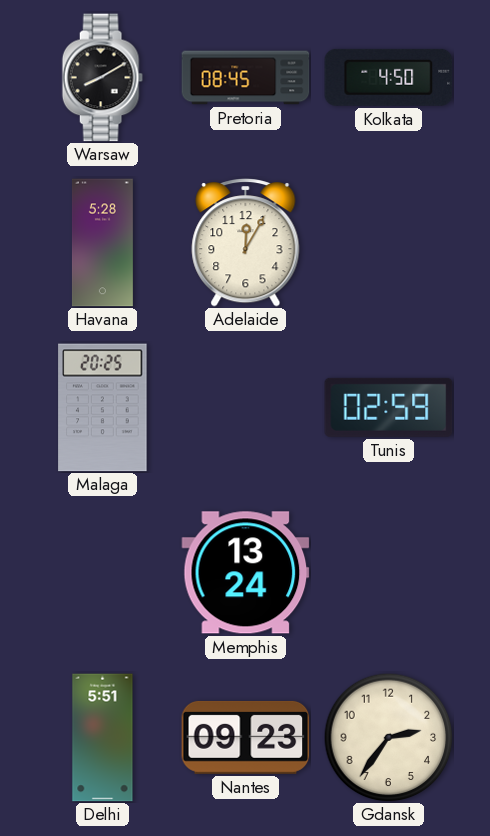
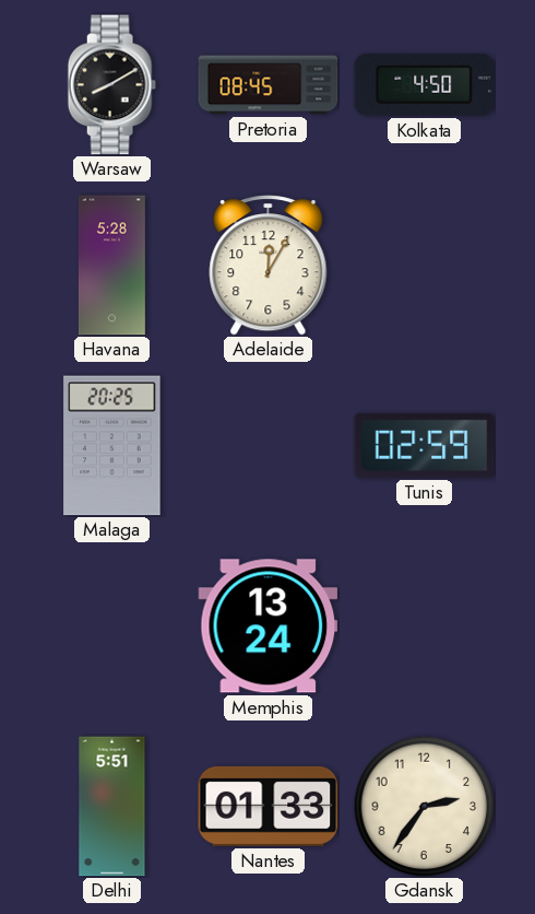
Nantes: 09:23 -> 01:33 (269, 806)
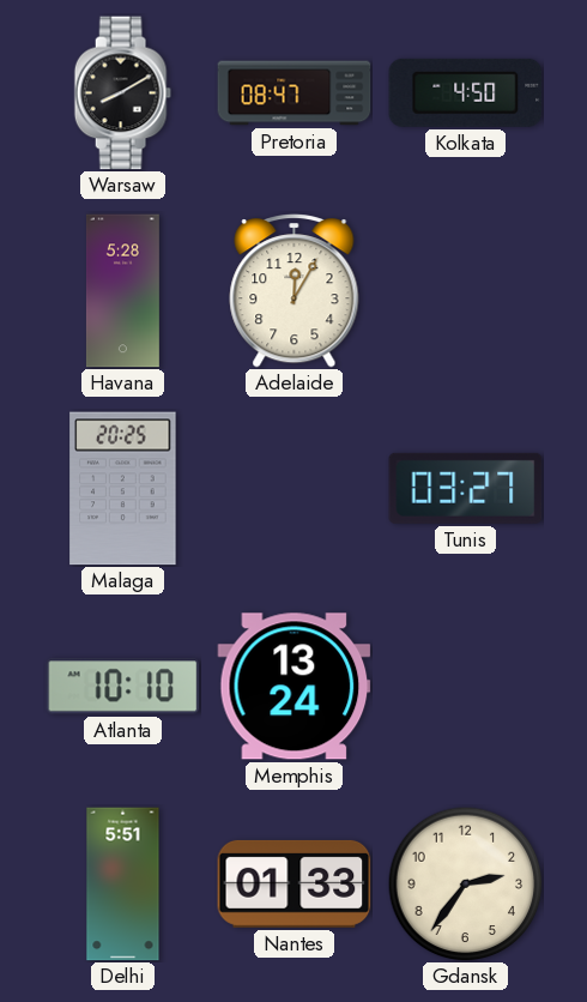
Pretoria: 08:45 -> 08:47 (295, 93)
Tunis: 02:59 -> 03:27 (466, 488)
Atlanta: none -> 10:10 (123, 687)
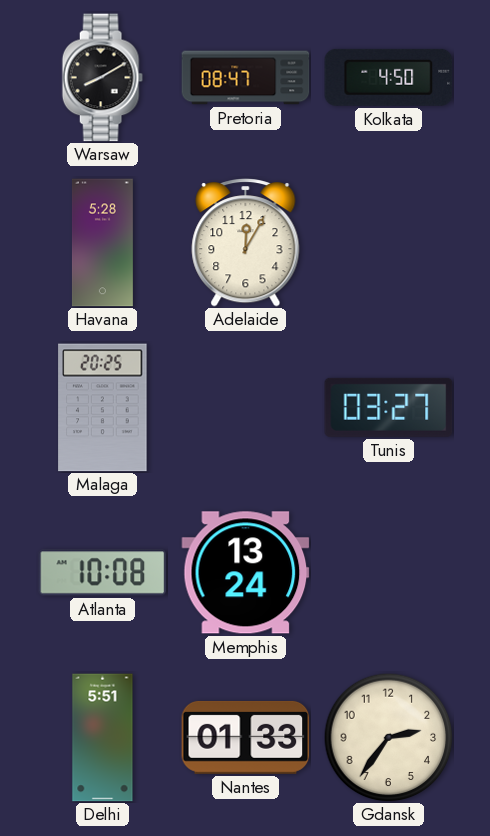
Atlanta: 10:10 -> 10:08 (103, 573)
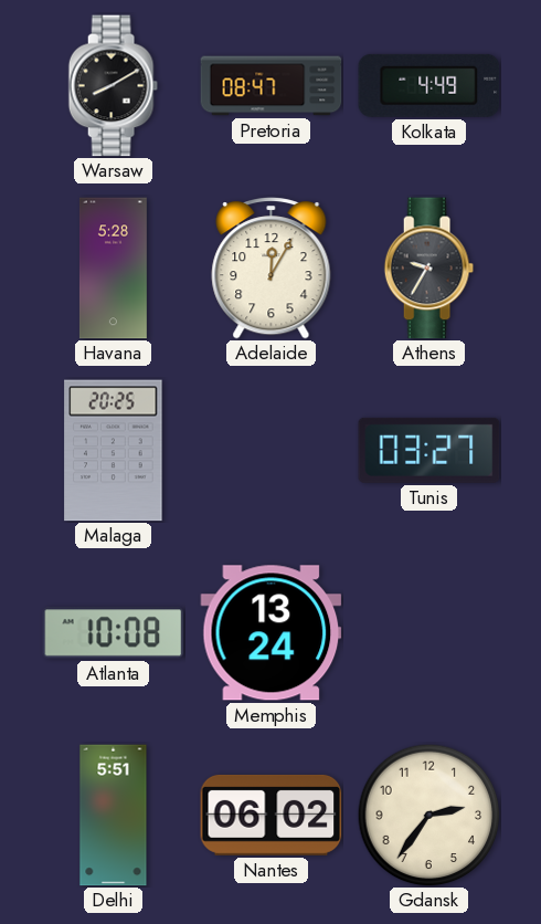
Kolkata: 4:50 -> 4:49 (429, 85)
Athens: none -> 9:35 (428, 269)
Nantes: 01:33 -> 06:02 (272, 815)
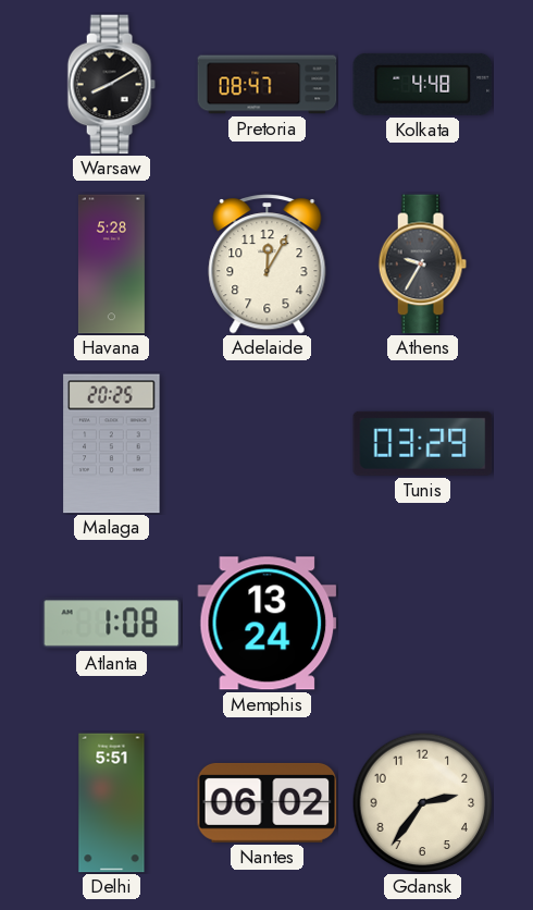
Kolkata: 4:49 -> 4:48 (423, 84)
Tunis: 03:27 -> 03:29 (423, 443)
Atlanta: 10:08 -> 1:08 (112, 624)
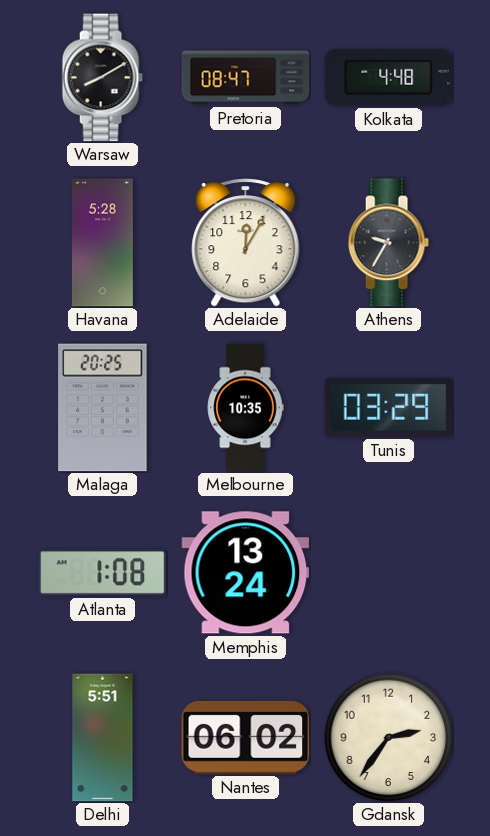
Melbourne: none -> 10:35 (245, 408)
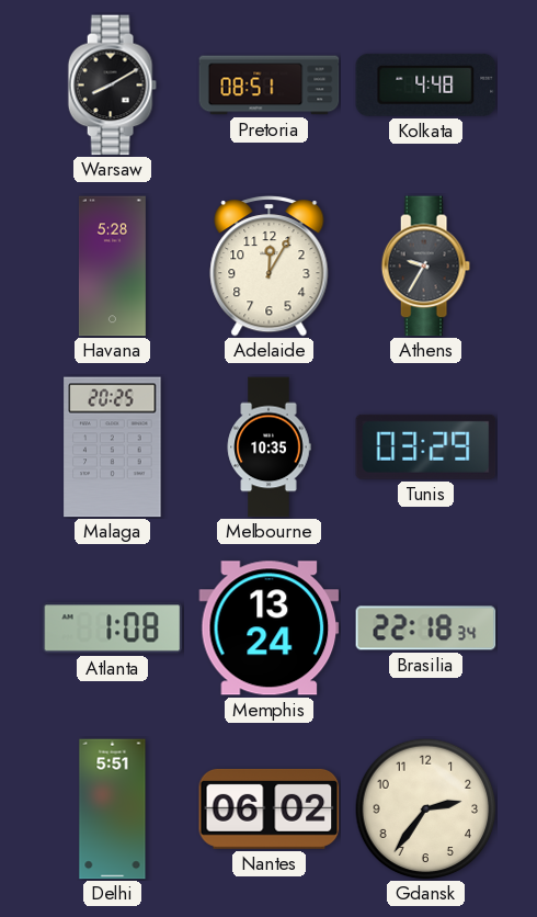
Pretoria: 08:47 -> 08:51 (270, 86)
Brasilia: none -> 22:18 (426, 629)
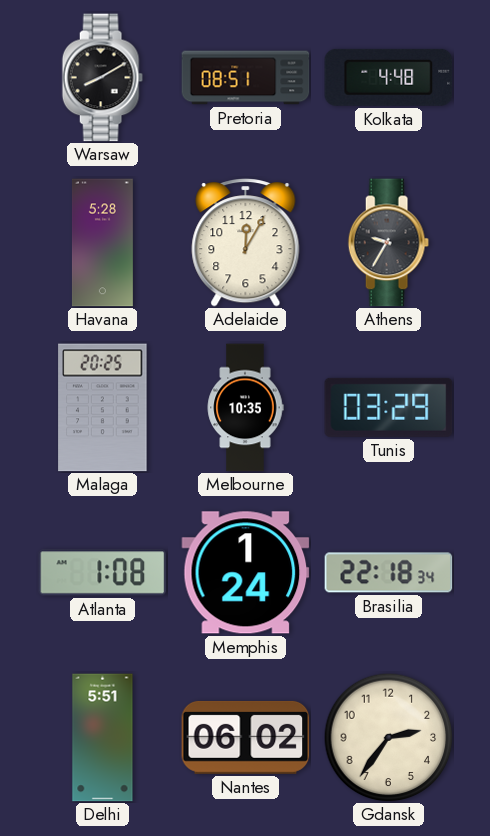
Memphis: 13:24 -> 1:24 (246, 573)
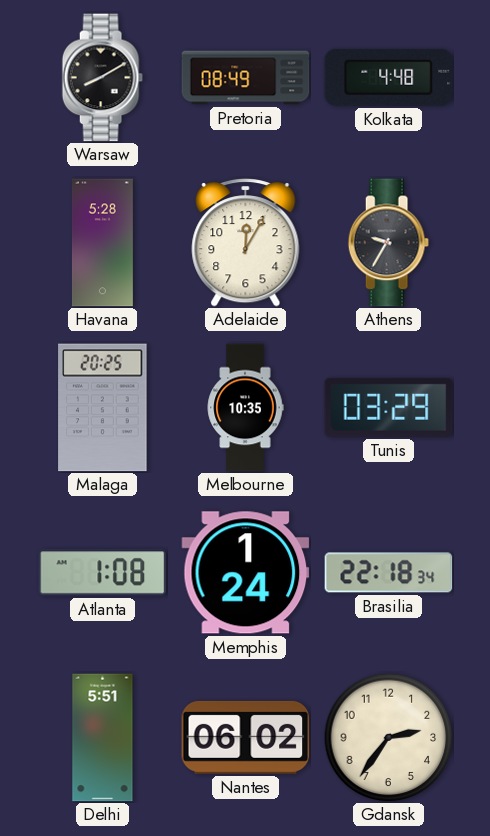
Pretoria: 08:51 -> 08:49 (246, 78)
